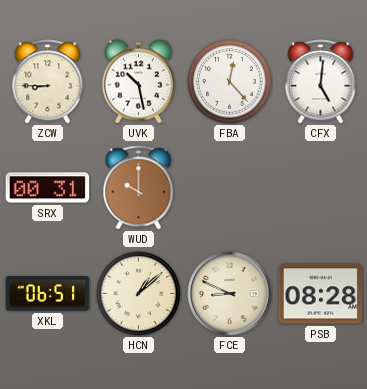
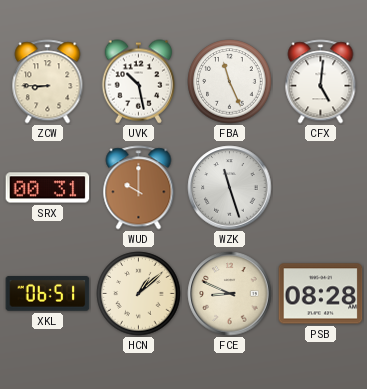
FBA: 12:23 -> 11:26 (230, 82)
WZK: none -> 11:27 (230, 188)
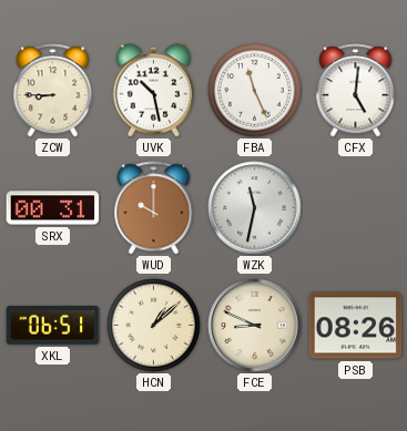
WZK: 11:27 -> 11:32 (255, 208)
PSB: 08:28 -> 08:26 (356, 326)
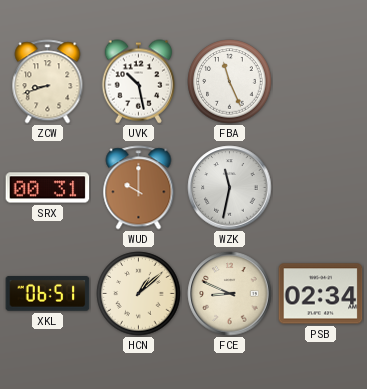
ZCW: 8:45 -> 8:42 (48, 82)
CFX: 5:01 -> none (356, 91)
PSB: 08:26 -> 02:34 (321, 294)
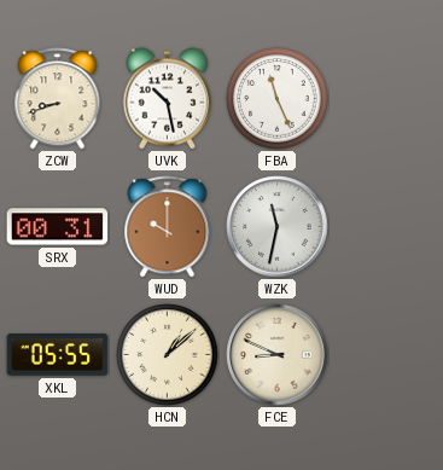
XKL: 06:51 -> 05:55 (58, 355)
PSB: 02:34 -> none (321, 294)
